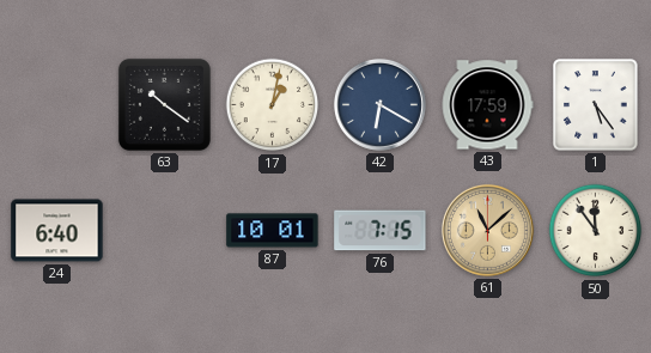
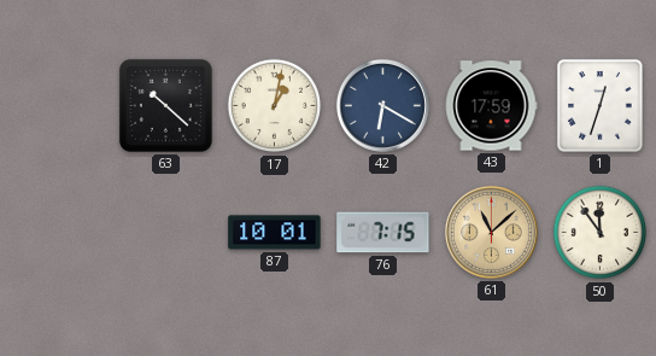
63: 10:21 -> 10:22 (165, 105)
1: 5:24 -> 12:33 (601, 106)
24: 6:40 -> none (57, 231)
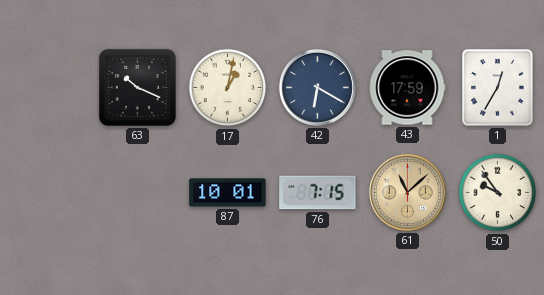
63: 10:22 -> 10:19 (137, 87)
1: 12:33 -> 12:35 (498, 88)
50: 11:54 -> 9:54 (498, 193)
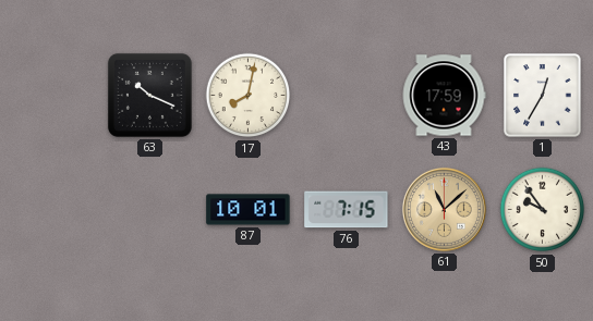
17: 1:02 -> 8:02 (249, 96)
42: 6:20 -> none (317, 87)
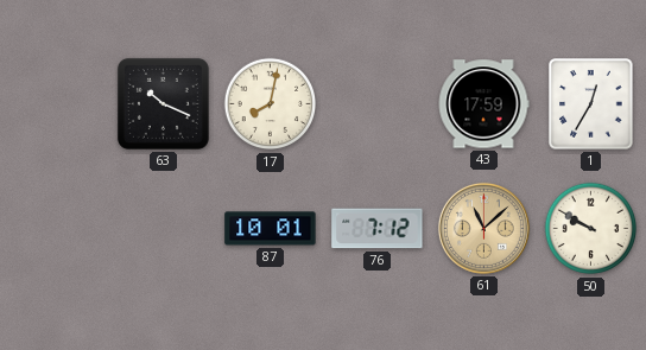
76: 7:15 -> 7:12 (378, 229)
50: 9:54 -> 9:50 (591, 229)
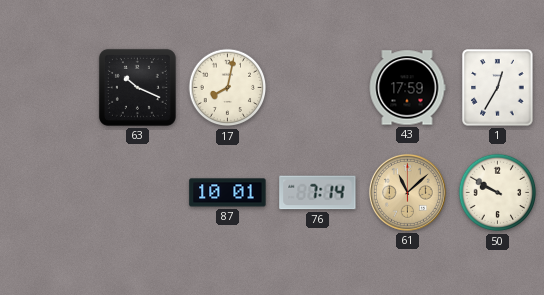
76: 7:12 -> 7:14 (318, 193)
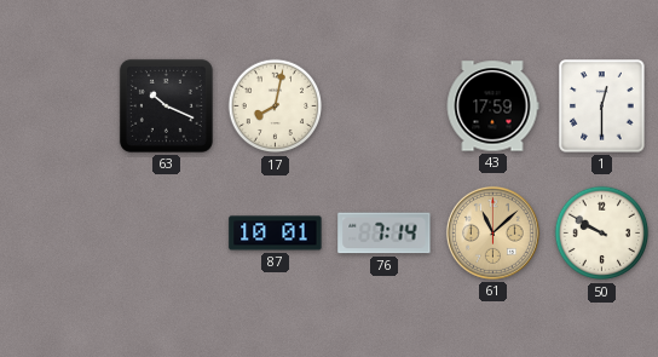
1: 12:35 -> 12:30 (602, 106)
